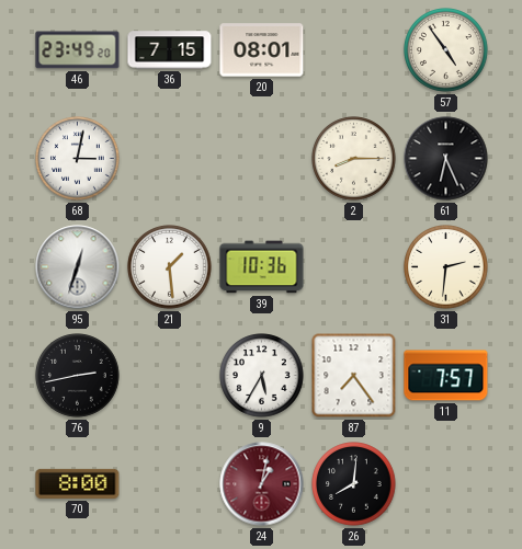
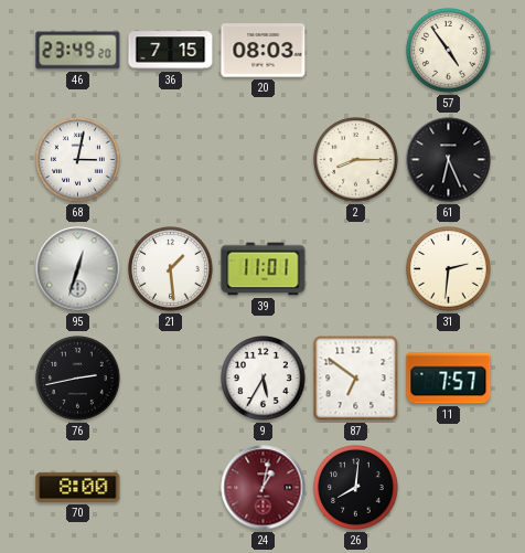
20: 08:01 -> 08:03 (264, 51)
39: 10:36 -> 11:01 (264, 269)
87: 7:24 -> 6:51 (356, 379)
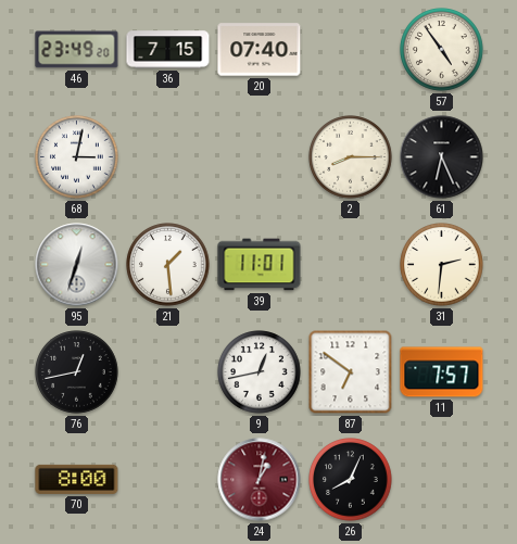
20: 08:03 -> 07:40 (260, 50)
76: 2:43 -> 12:43 (77, 372)
9: 5:35 -> 12:43 (260, 372)
26: 8:01 -> 8:04 (351, 480)
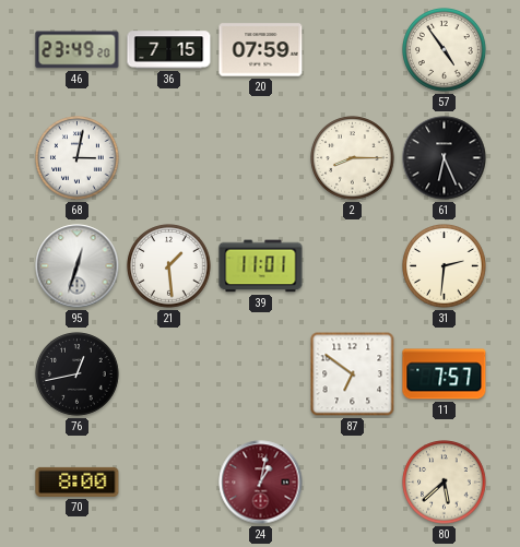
20: 07:40 -> 07:59 (261, 50)
9: 12:43 -> none (260, 372)
26: 8:04 -> none (351, 480)
80: none -> 5:38 (445, 483)
